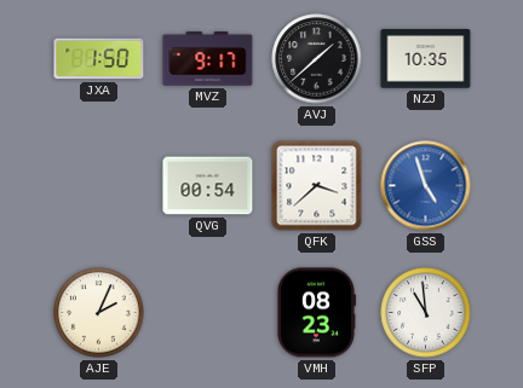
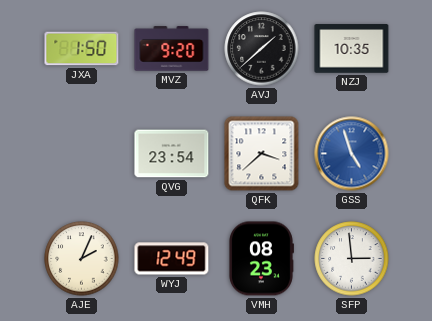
MVZ: 9:17 -> 9:20 (172, 49)
QVG: 00:54 -> 23:54 (172, 154)
WYJ: none -> 12:49 (172, 259)
SFP: 10:59 -> 2:59 (352, 259)
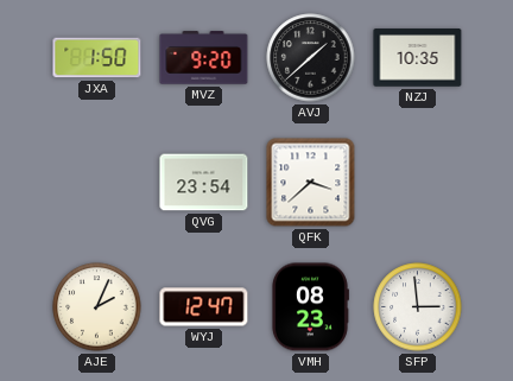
GSS: 4:57 -> none (352, 154)
WYJ: 12:49 -> 12:47 (204, 307)
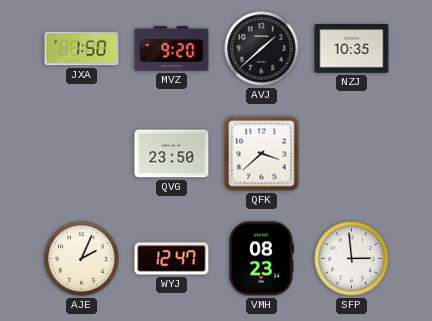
QVG: 23:54 -> 23:50 (172, 154)
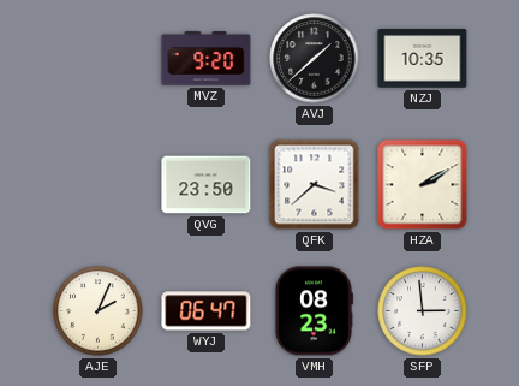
JXA: 1:50 -> none (82, 49)
HZA: none -> 2:10 (423, 185)
WYJ: 12:47 -> 06:47 (207, 311)
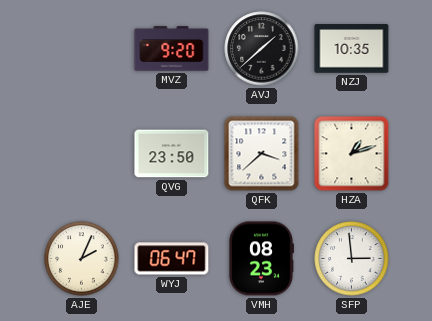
HZA: 2:10 -> 1:12 (352, 154)
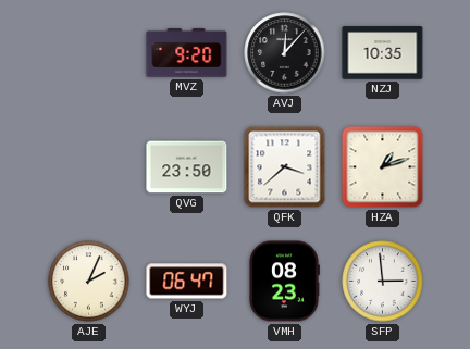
AVJ: 1:38 -> 12:07 (285, 53)
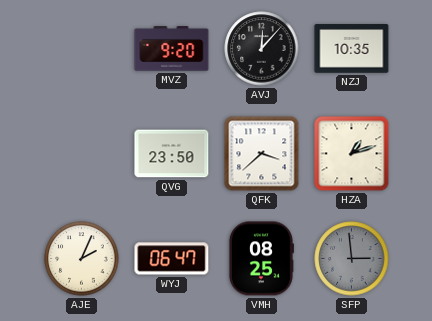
VMH: 08:23 -> 08:25 (261, 259)
SFP dial: white -> grey (352, 259)
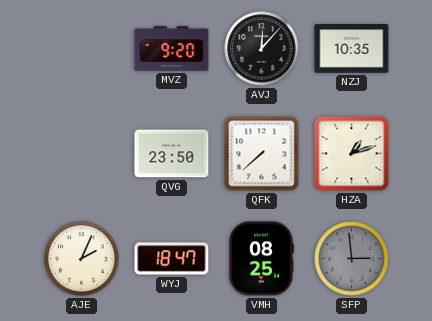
QFK: 3:38 -> 7:38 (262, 154)
WYJ: 06:47 -> 18:47 (172, 259)
